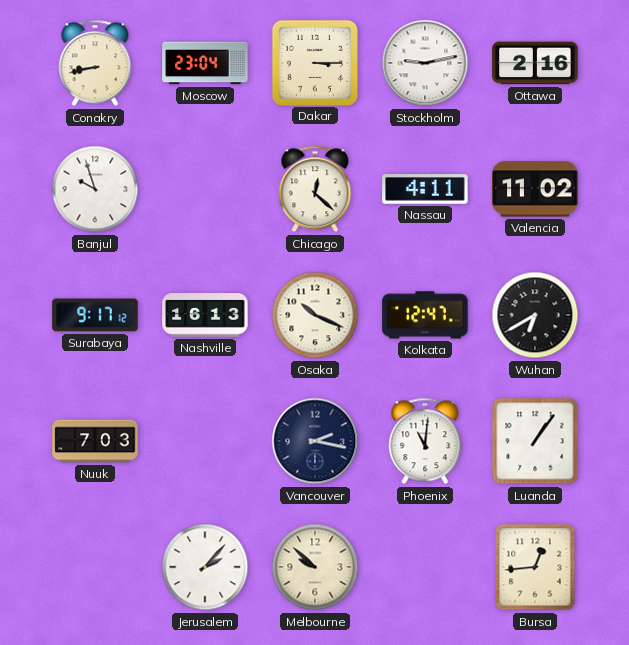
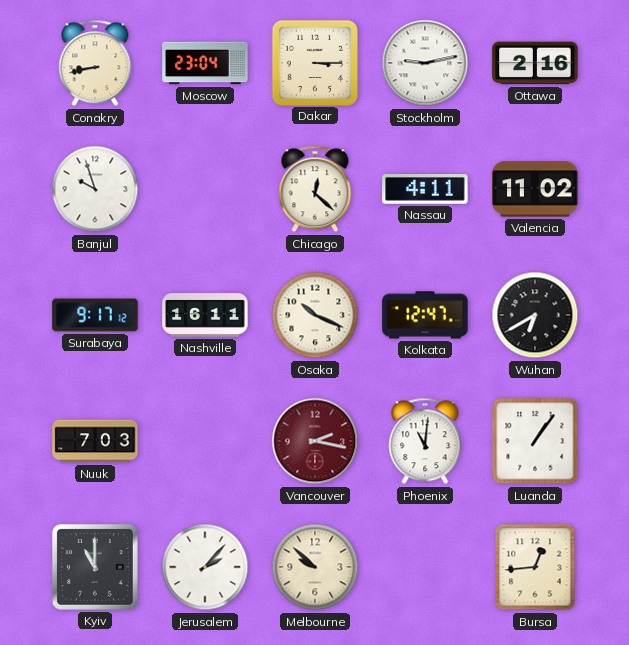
Nashville: 16:13 -> 16:11 (205, 316)
Vancouver dial: navy -> burgundy (315, 441)
Kyiv: none -> 11:00 (95, 567)
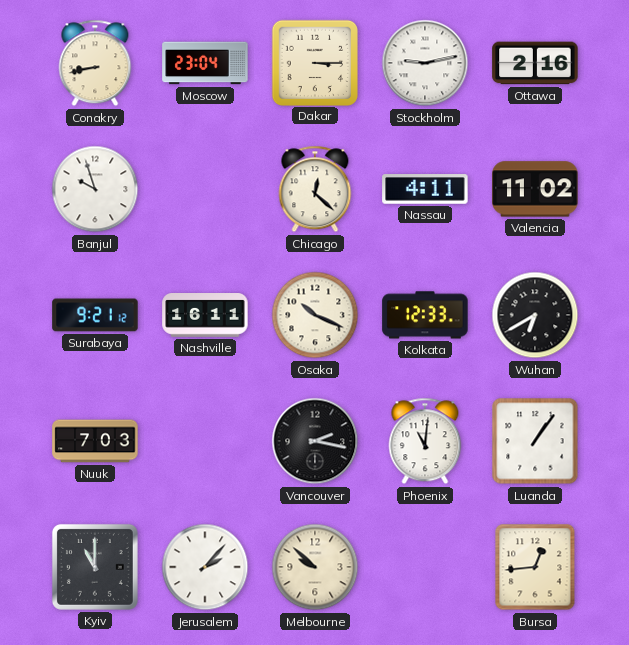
Surabaya: 9:17 -> 9:21 (95, 315)
Kolkata: 12:47 -> 12:33 (425, 315)
Vancouver dial: burgundy -> black (315, 441)
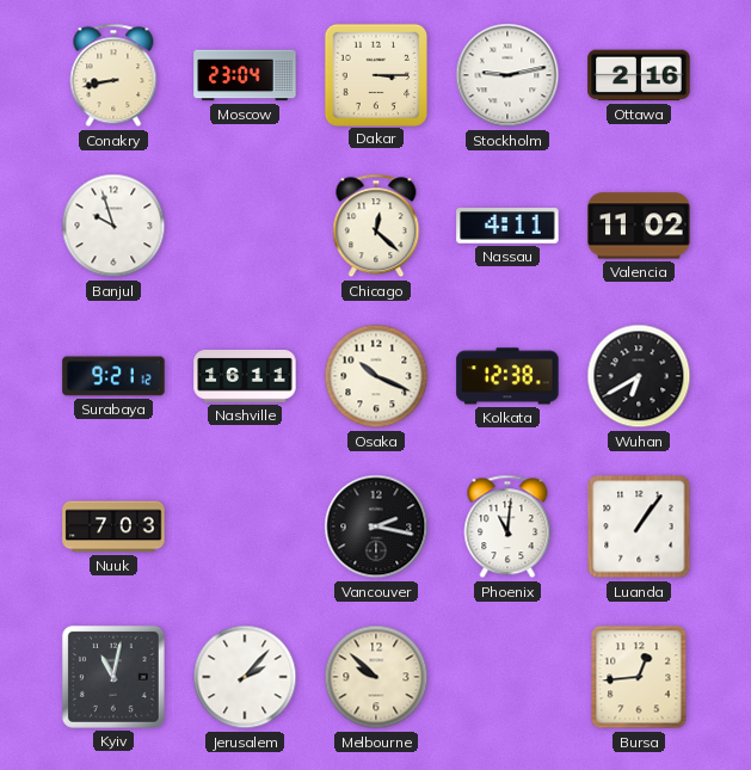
Kolkata: 12:33 -> 12:38 (507, 376)
Kyiv: 11:00 -> 11:02 (113, 677)
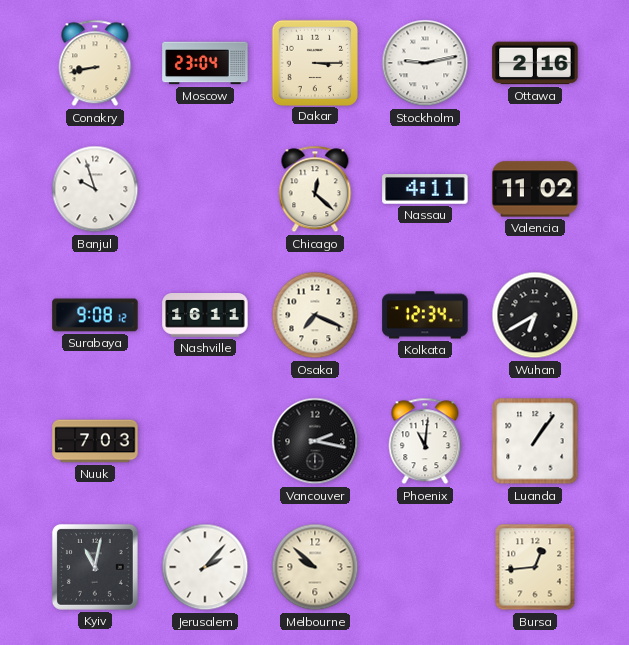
Surabaya: 9:21 -> 9:08 (95, 315)
Osaka: 10:19 -> 7:19 (315, 315)
Kolkata: 12:38 -> 12:34 (425, 315)
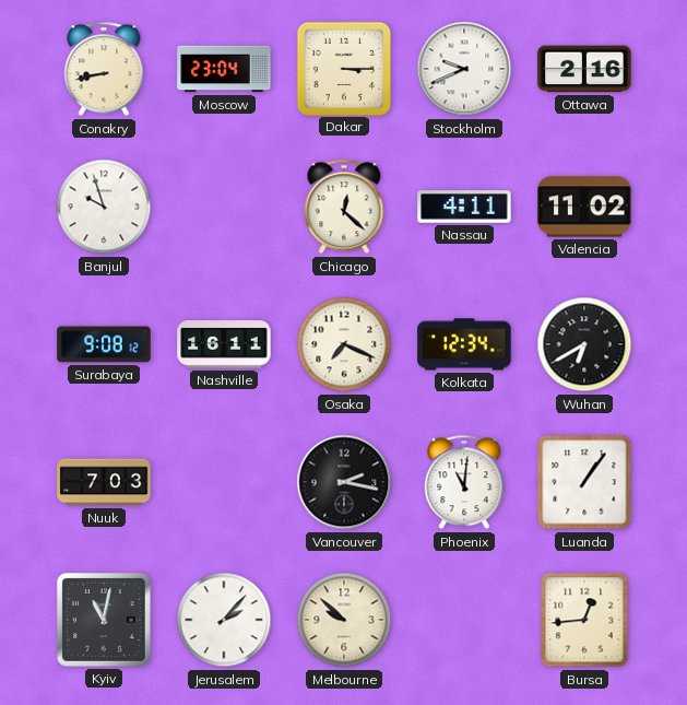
Stockholm: 9:13 -> 9:41 (464, 69)
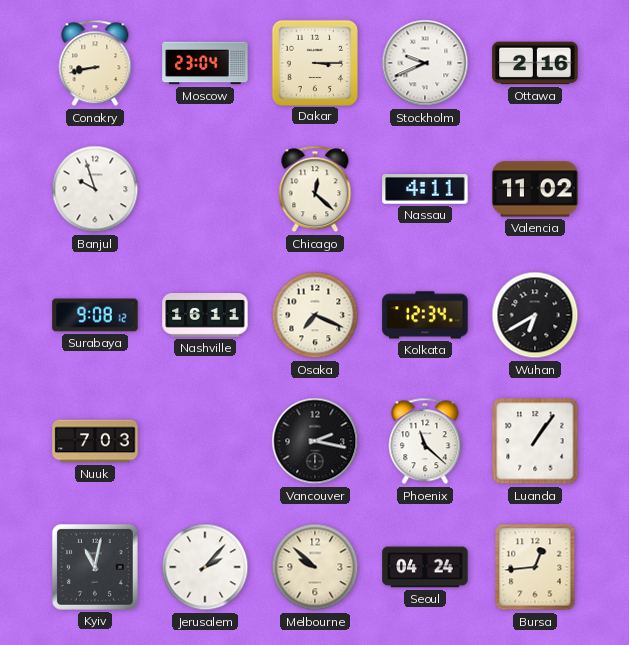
Phoenix: 11:01 -> 11:22 (425, 441)
Seoul: none -> 04:24 (425, 567)
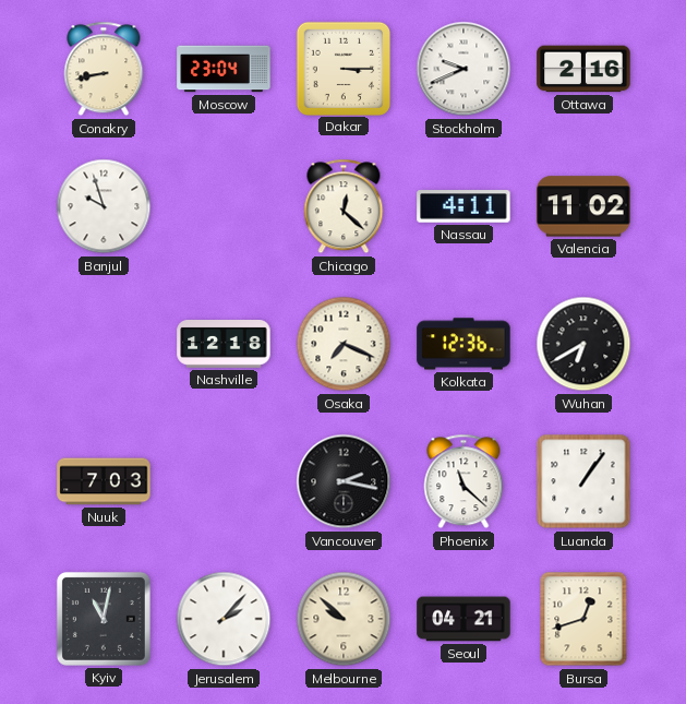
Surabaya: 9:08 -> none (95, 315)
Nashville: 16:11 -> 12:18 (224, 345)
Kolkata: 12:34 -> 12:36 (464, 344)
Seoul: 04:24 -> 04:21 (464, 619)
Bursa: 12:44 -> 12:42 (583, 619)
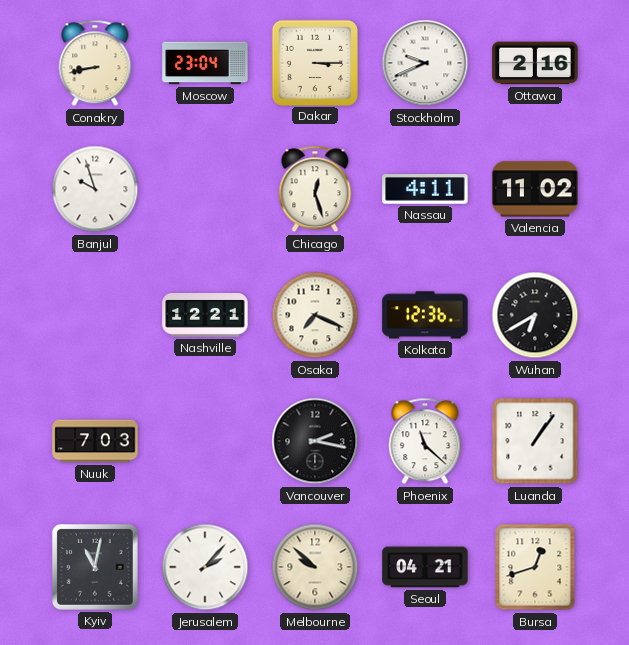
Chicago: 12:22 -> 12:27 (315, 189)
Nashville: 12:18 -> 12:21 (205, 316)
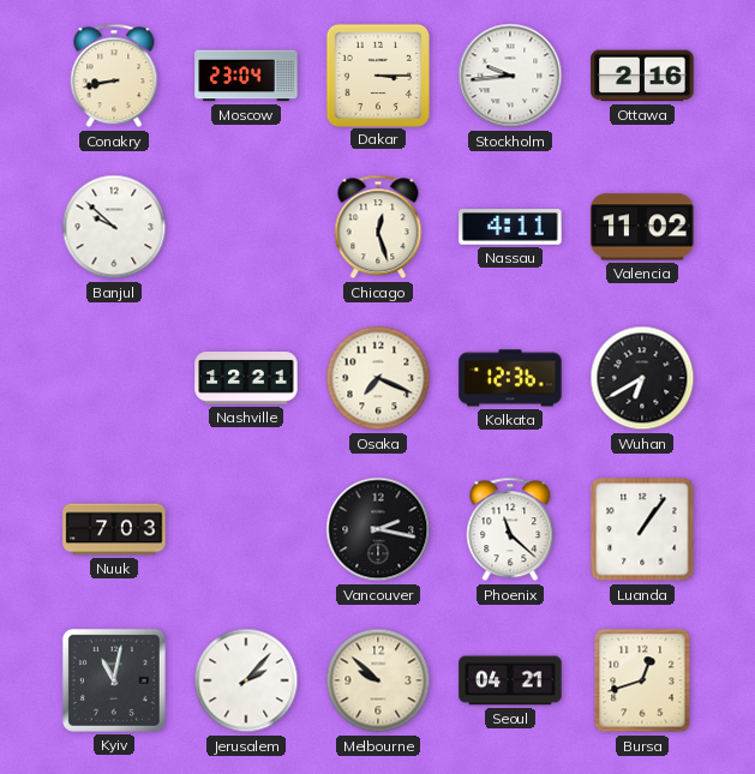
Stockholm: 9:41 -> 9:44 (510, 76)
Banjul: 9:57 -> 9:52 (114, 227)
